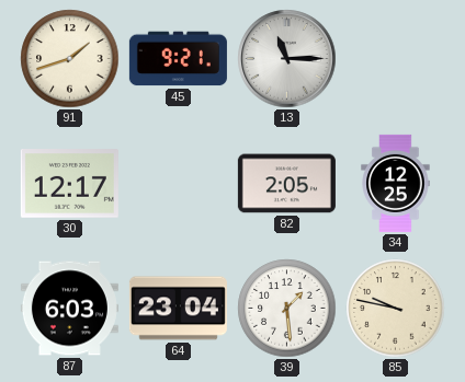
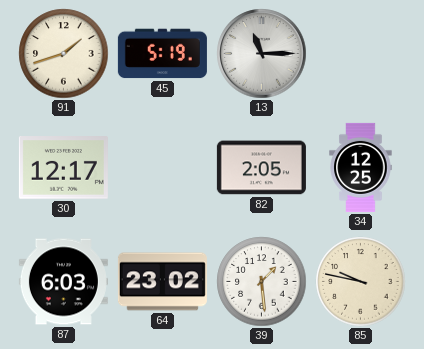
45: 9:21 -> 5:19 (162, 54)
64: 23:04 -> 23:02 (162, 282)
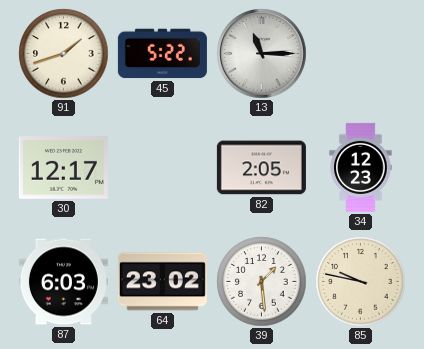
45: 5:19 -> 5:22 (162, 54)
34: 12:25 -> 12:23 (361, 167)
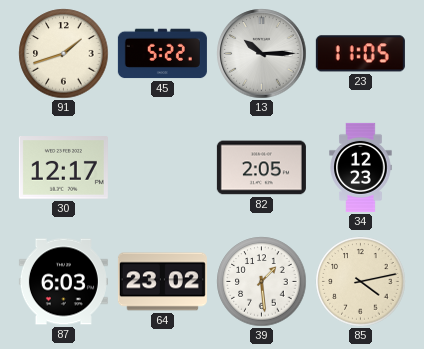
13: 11:15 -> 10:15 (262, 54)
23: none -> 11:05 (360, 54)
85: 9:47 -> 4:13 (361, 282)
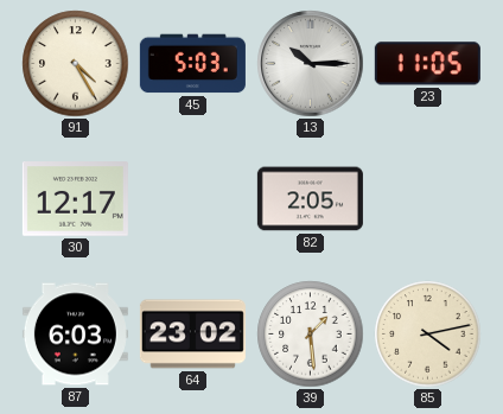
91: 1:42 -> 4:25 (76, 64)
45: 5:22 -> 5:03 (192, 64)
34: 12:23 -> none (361, 167)
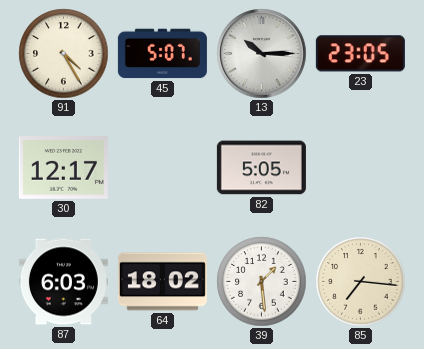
45: 5:03 -> 5:07 (162, 54)
23: 11:05 -> 23:05 (360, 54)
82: 2:05 -> 5:05 (261, 168)
64: 23:02 -> 18:02 (162, 282)
85: 4:13 -> 7:16 (361, 282)
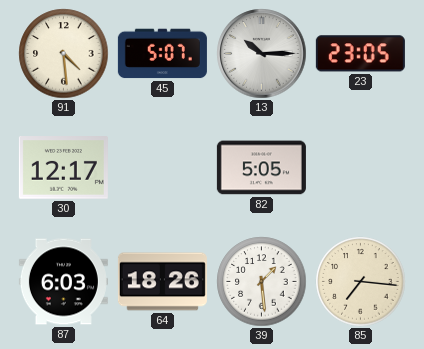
91: 4:25 -> 4:29 (64, 54)
64: 18:02 -> 18:26 (162, 282)
